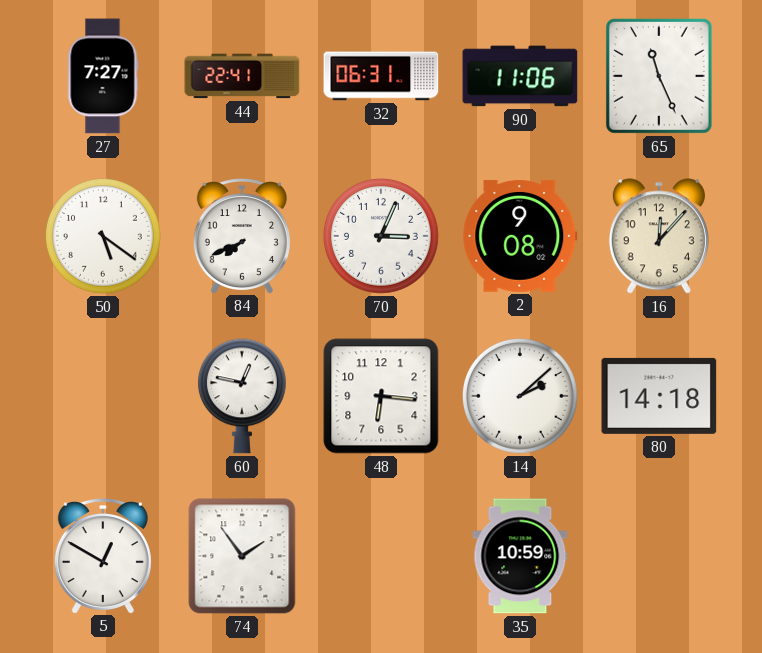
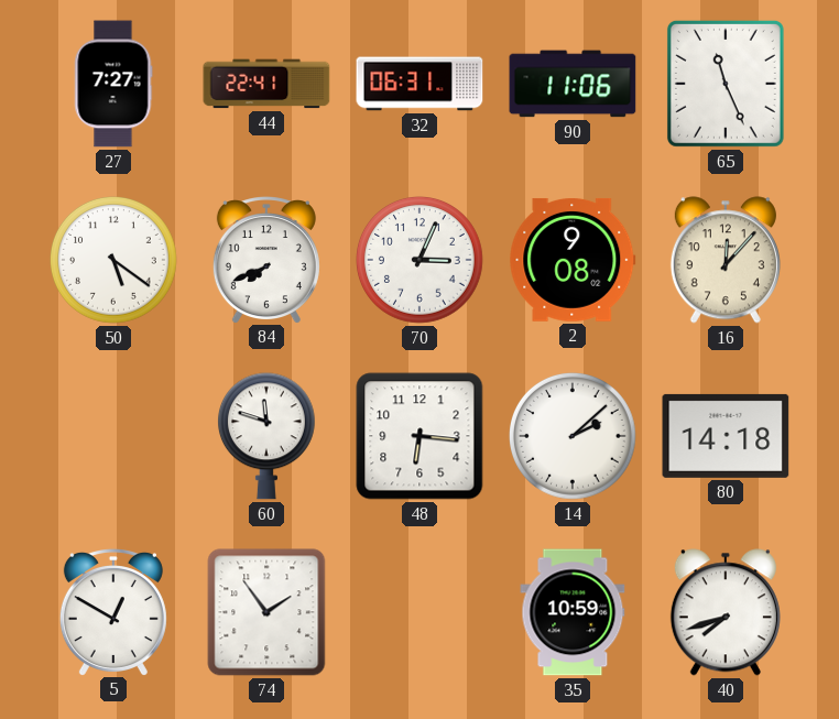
60: 12:47 -> 11:48 (266, 436)
40: none -> 7:42 (726, 612)
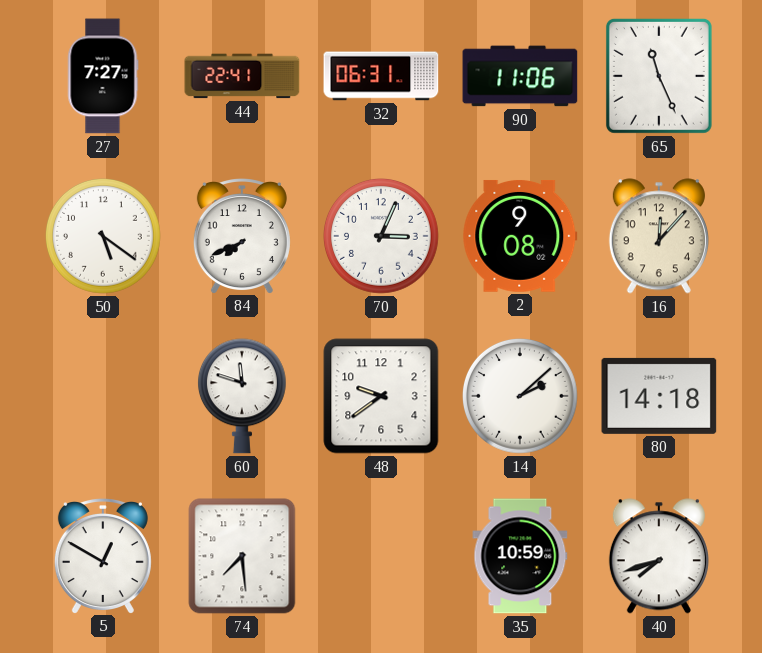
48: 6:16 -> 9:39 (381, 396)
74: 1:54 -> 7:29 (242, 556)
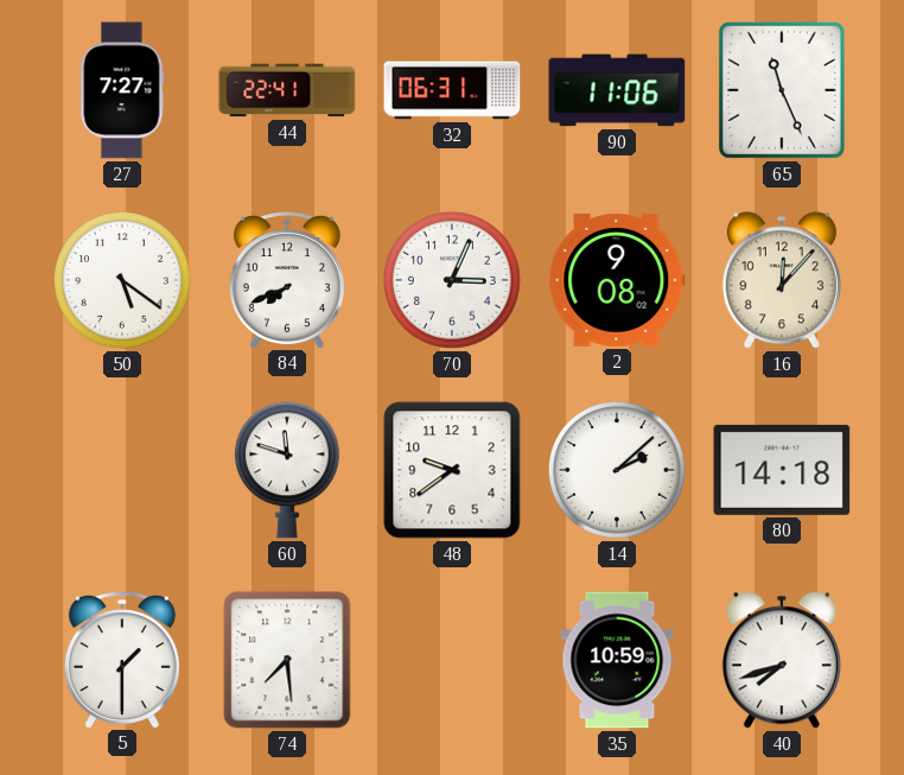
5: 12:50 -> 1:30 (122, 660)
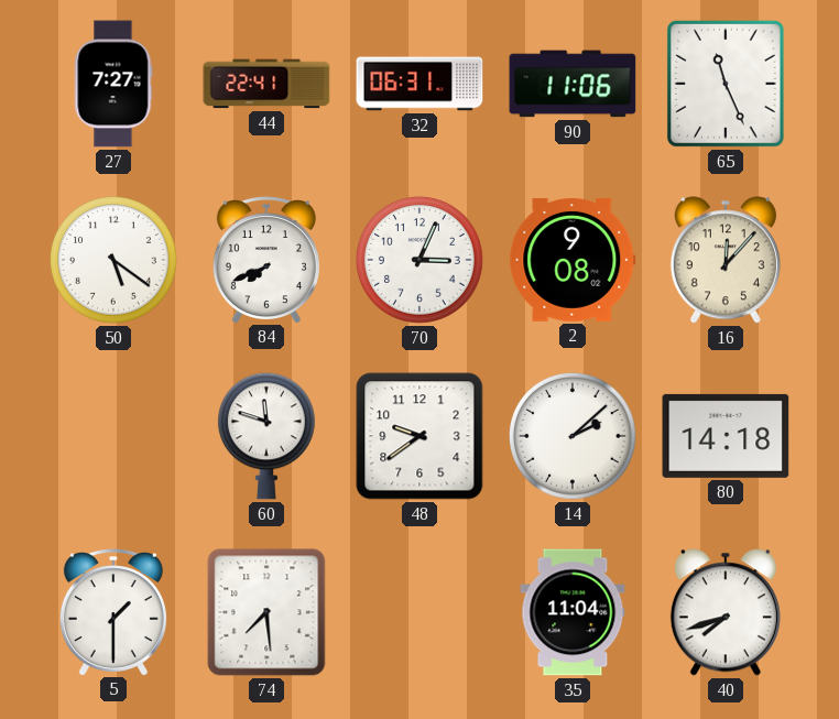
35: 10:59 -> 11:04 (573, 612)
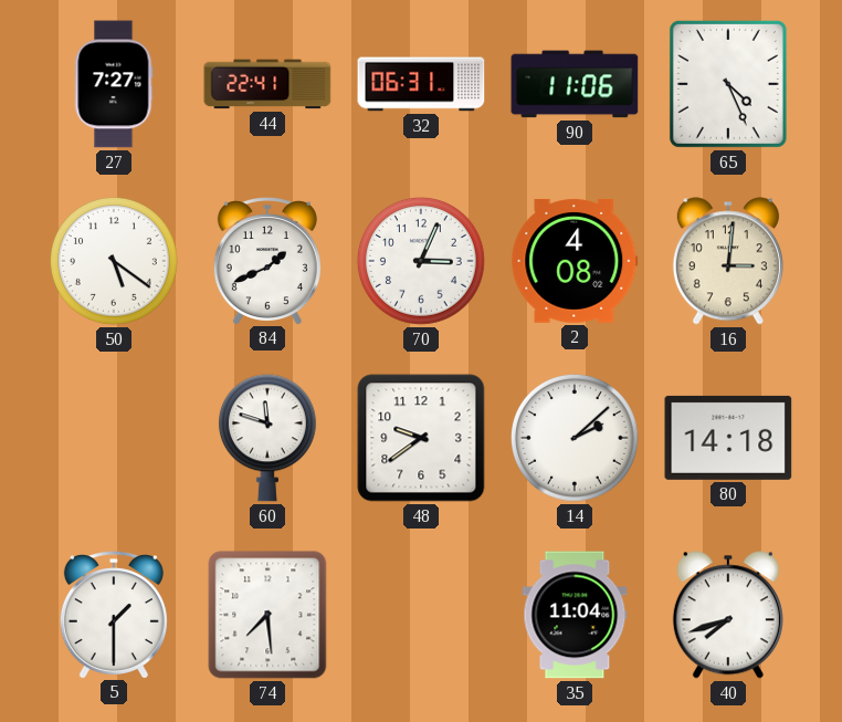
65: 11:26 -> 4:26 (728, 84)
84: 7:41 -> 1:41 (267, 261)
2: 9:08 -> 4:08 (575, 261)
16: 12:07 -> 3:01 (728, 261)
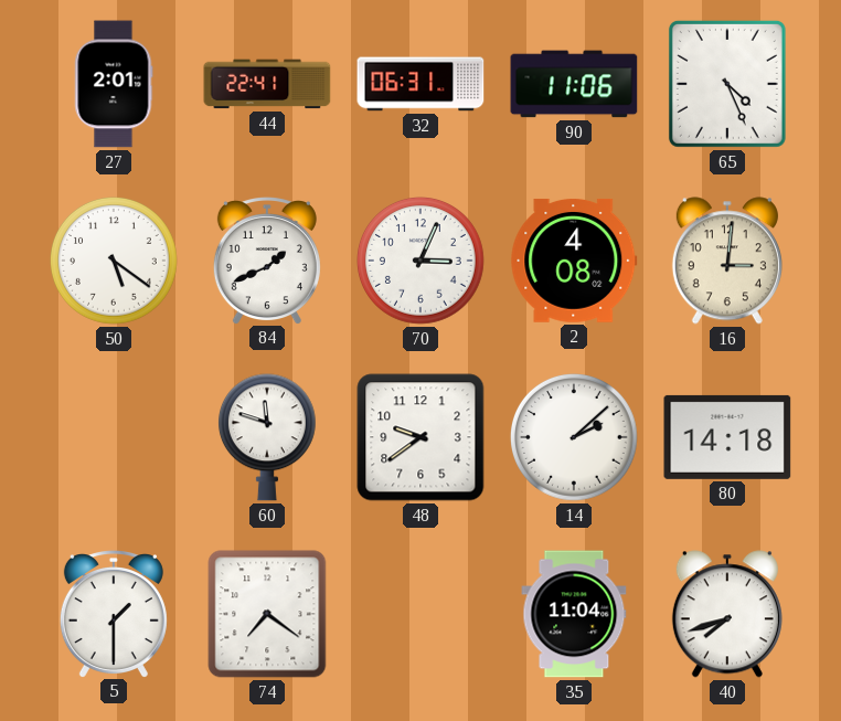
27: 7:27 -> 2:01 (114, 84)
74: 7:29 -> 7:21 (267, 614)
